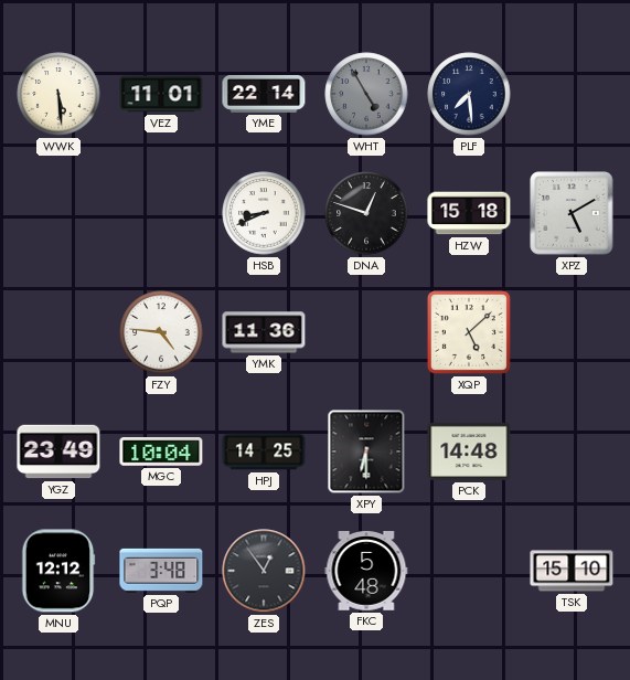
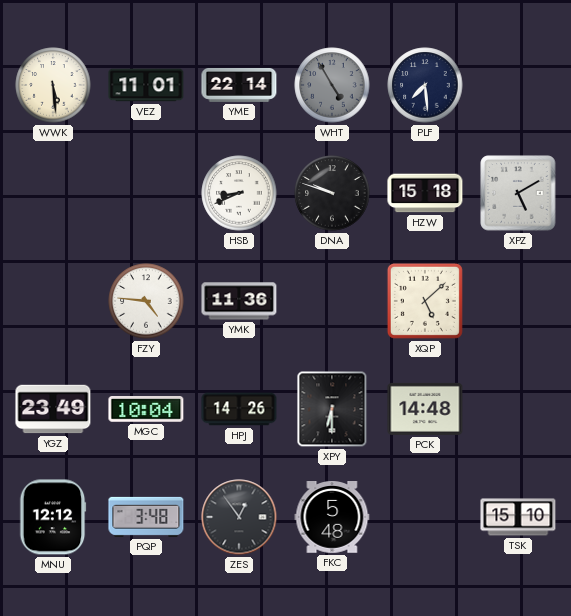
DNA: 12:48 -> 9:48 (332, 193)
HPJ: 14:25 -> 14:26 (239, 409)
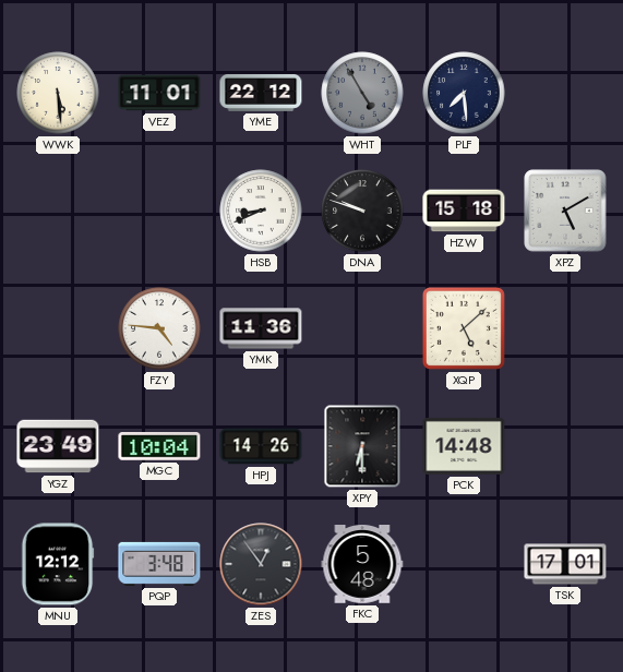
YME: 22:14 -> 22:12 (261, 93)
TSK: 15:10 -> 17:01 (565, 564)
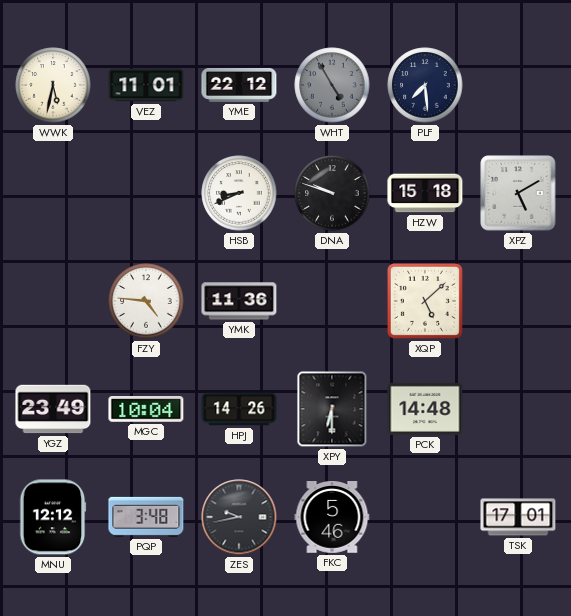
WWK: 5:29 -> 5:32 (53, 85)
ZES: 12:54 -> 9:43 (239, 517)
FKC: 5:48 -> 5:46 (332, 518)
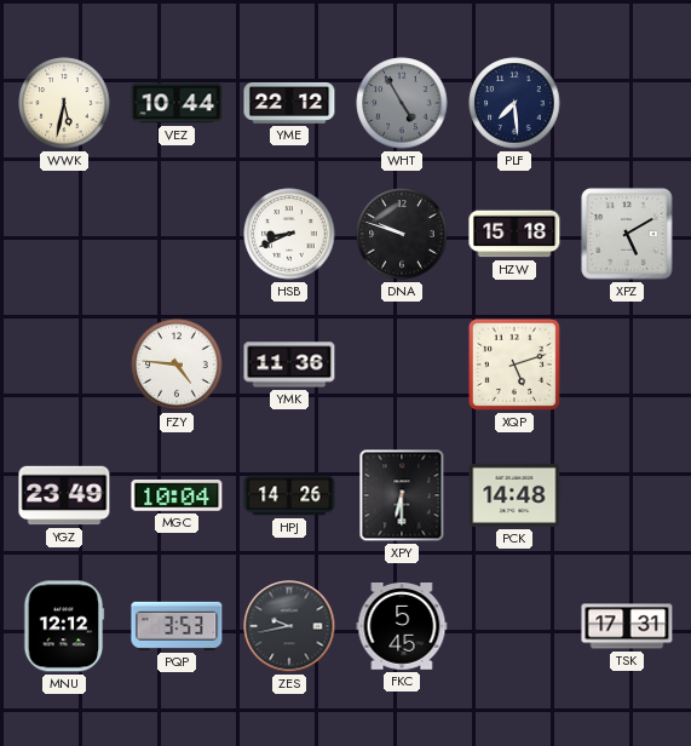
VEZ: 11:01 -> 10:44 (177, 103)
XQP: 5:08 -> 5:12 (514, 365)
PQP: 3:48 -> 3:53 (177, 626)
FKC: 5:46 -> 5:45 (402, 627)
TSK: 17:01 -> 17:31 (627, 626)
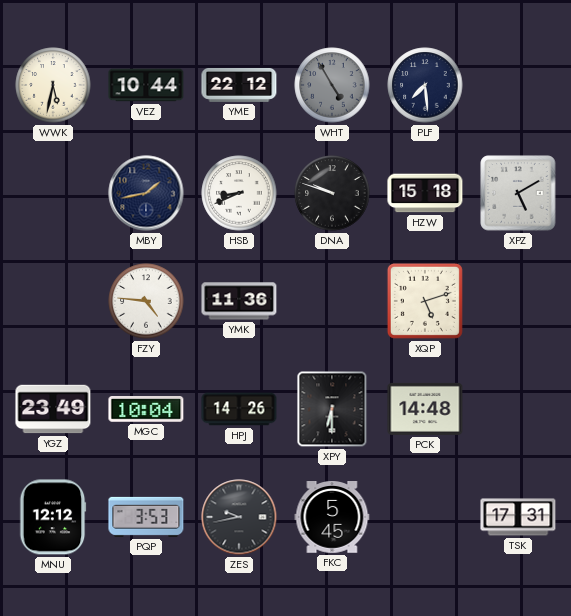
MBY: none -> 1:43 (146, 193)
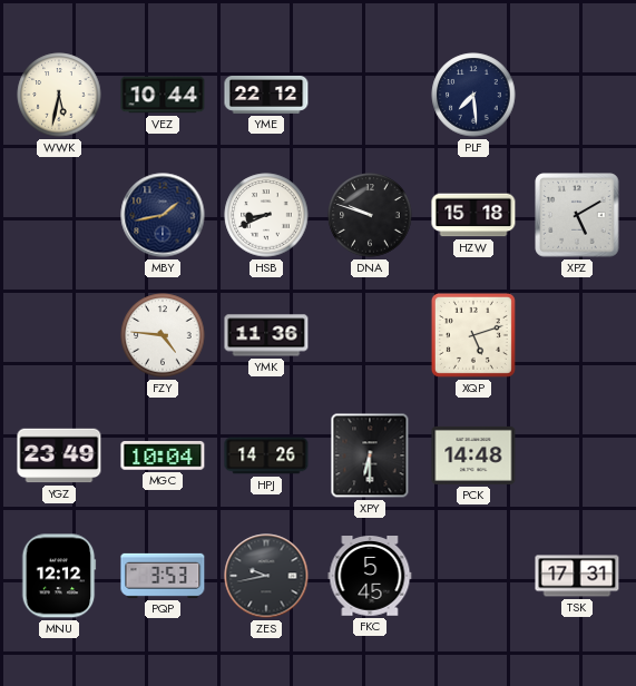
WHT: 4:55 -> none (332, 85)
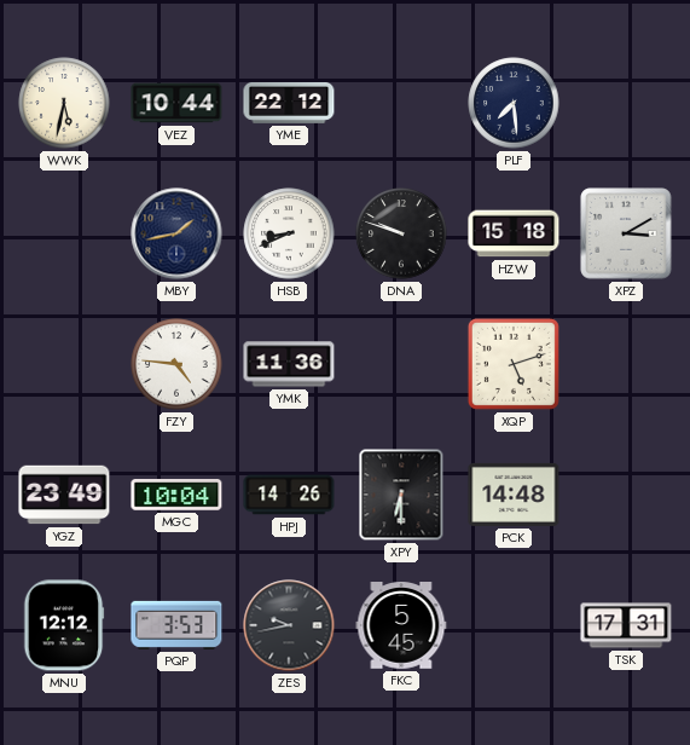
XPZ: 5:10 -> 3:10 (626, 233)
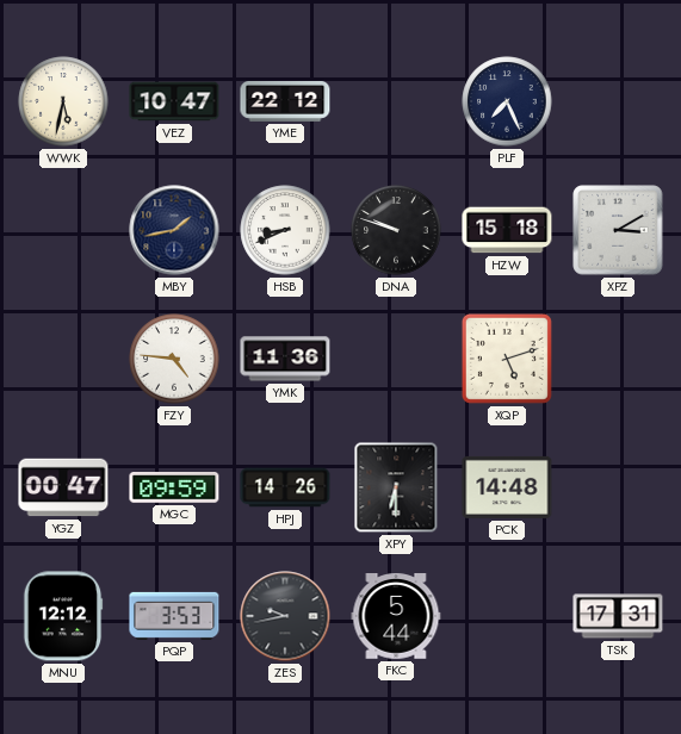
VEZ: 10:44 -> 10:47 (174, 101)
PLF: 7:29 -> 7:26 (507, 101)
YGZ: 23:49 -> 00:47 (63, 487)
MGC: 10:04 -> 09:59 (174, 489)
FKC: 5:45 -> 5:44 (396, 617)
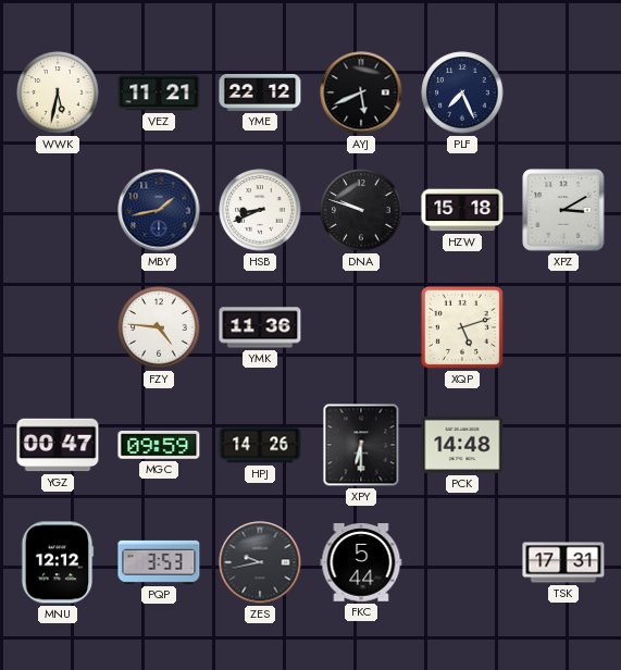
VEZ: 10:47 -> 11:21 (159, 92)
AYJ: none -> 5:41 (361, 92)
